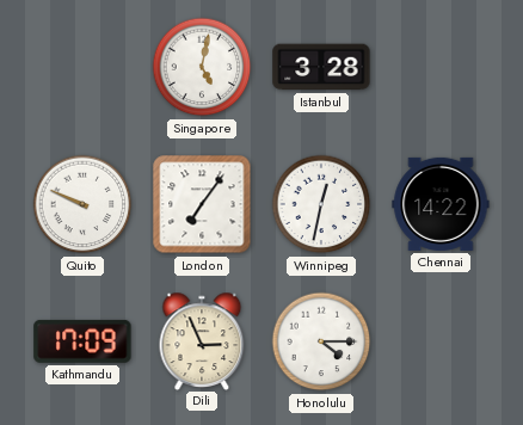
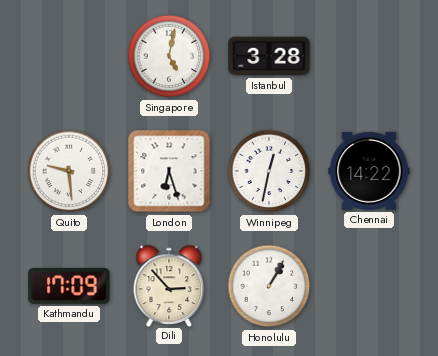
Quito: 9:49 -> 9:29 (69, 171)
London: 7:06 -> 6:27 (169, 171)
Dili: 2:56 -> 2:53 (169, 285)
Honolulu: 4:15 -> 1:05 (269, 286)
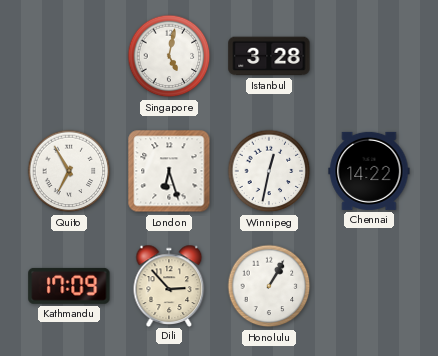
Quito: 9:29 -> 6:55 (69, 171)
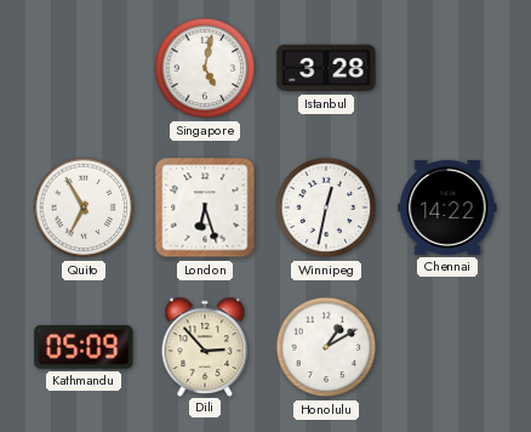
Kathmandu: 17:09 -> 05:09 (84, 347)
Honolulu: 1:05 -> 1:10 (326, 347)
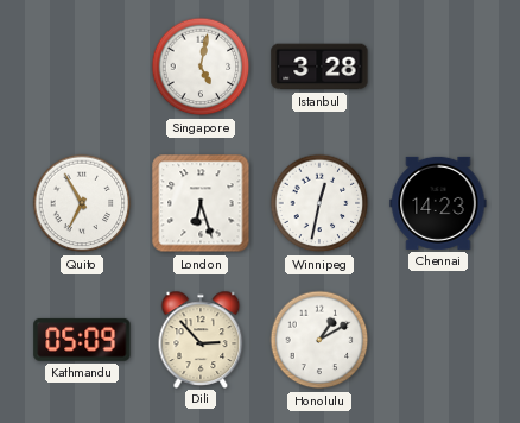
Chennai: 14:22 -> 14:23 (438, 203)
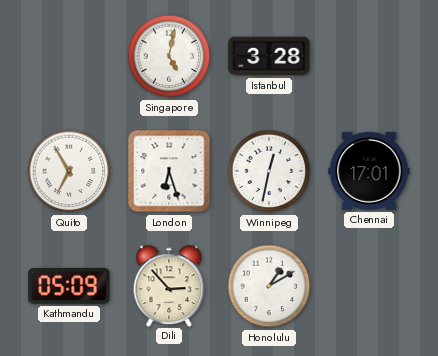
Chennai: 14:23 -> 17:01 (369, 171)
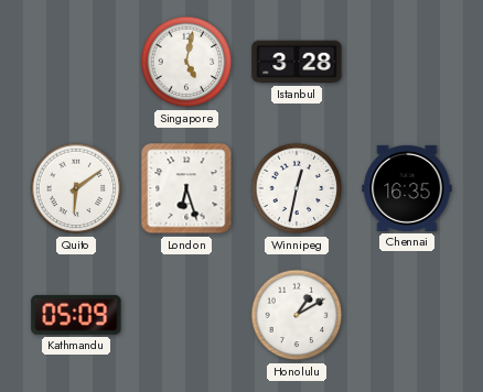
Quito: 6:55 -> 6:09 (76, 188)
Chennai: 17:01 -> 16:35 (407, 188)
Dili: 2:53 -> none (169, 285)
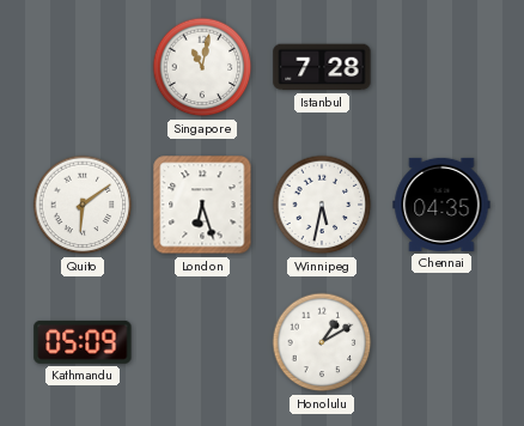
Singapore: 5:02 -> 11:02 (202, 67)
Istanbul: 3:28 -> 7:28 (322, 67)
Winnipeg: 12:32 -> 5:32 (322, 205)
Chennai: 16:35 -> 04:35 (441, 205)
